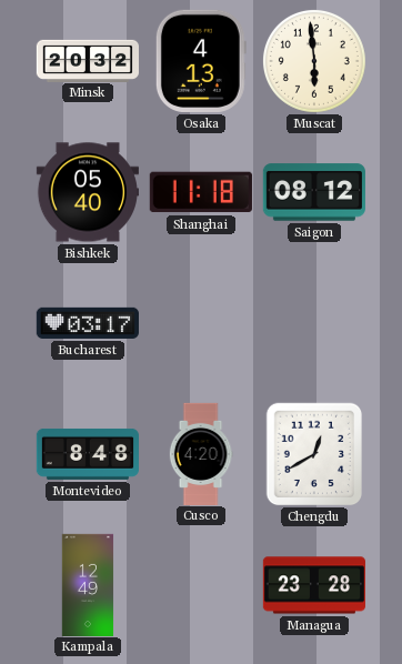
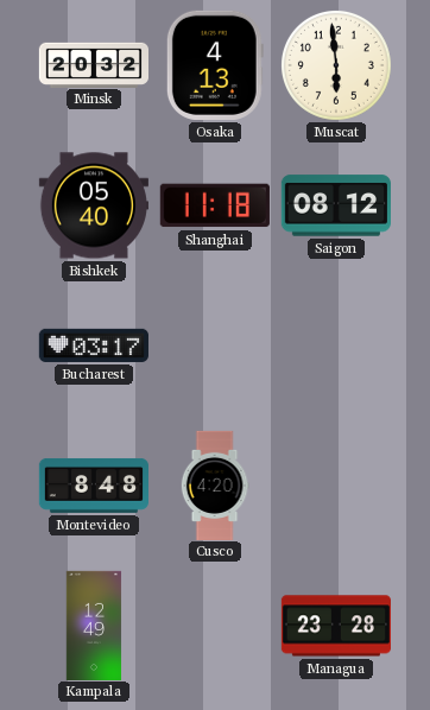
Chengdu: 12:40 -> none (314, 454)
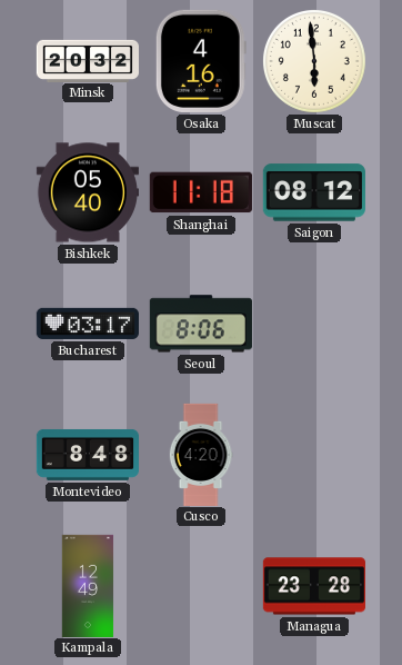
Osaka: 4:13 -> 4:16 (201, 61)
Seoul: none -> 8:06 (201, 324)
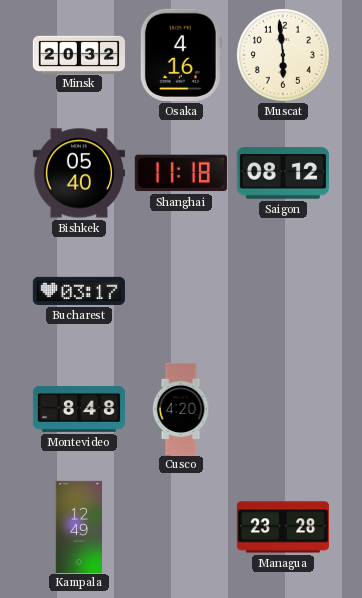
Seoul: 8:06 -> none (201, 324)
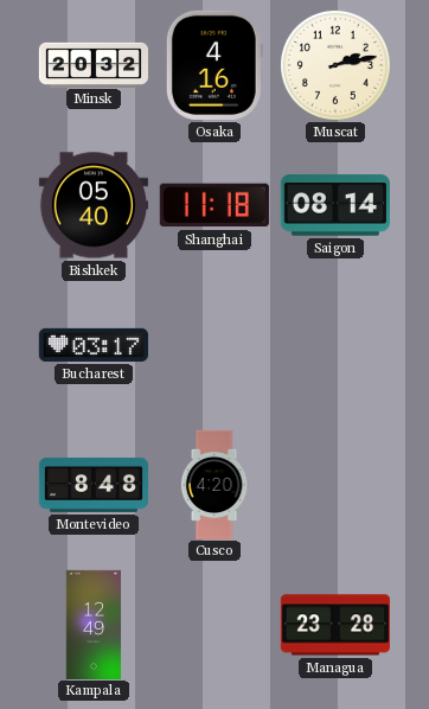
Muscat: 5:59 -> 2:13 (335, 65)
Saigon: 08:12 -> 08:14 (335, 205)
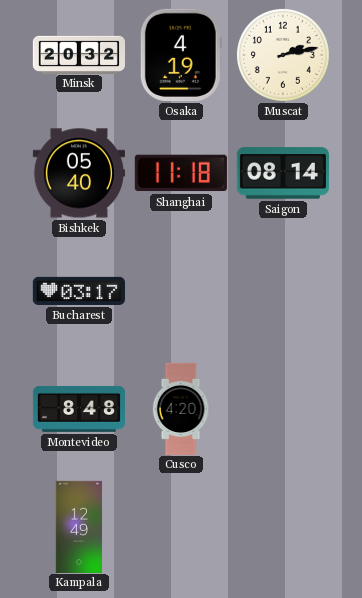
Osaka: 4:16 -> 4:19 (181, 55)
Managua: 23:28 -> none (335, 625)
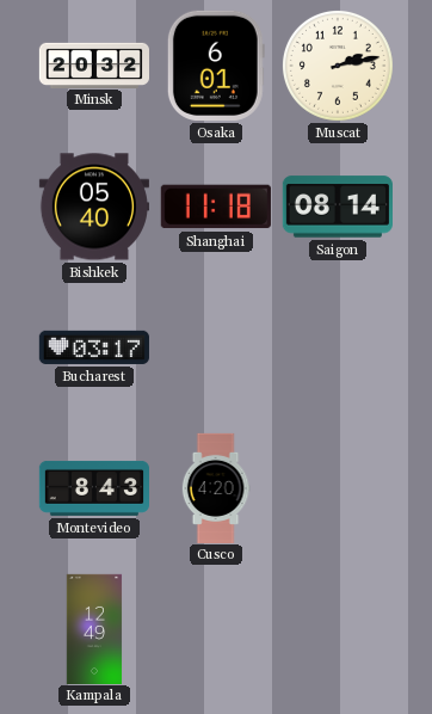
Osaka: 4:19 -> 6:01 (216, 66)
Montevideo: 8:48 -> 8:43 (93, 488)
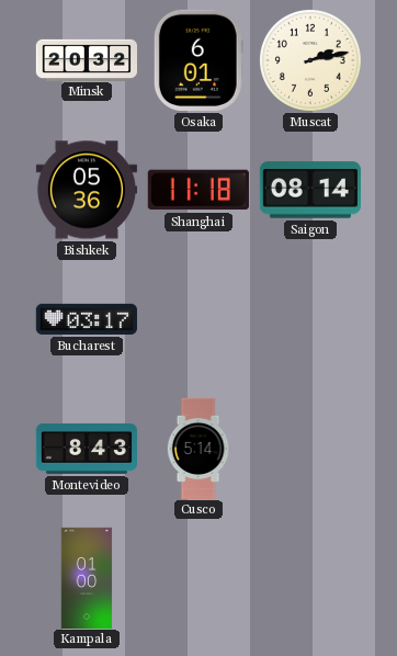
Bishkek: 05:40 -> 05:36 (87, 190)
Cusco: 4:20 -> 5:14 (198, 448)
Kampala: 12:49 -> 01:00 (87, 577)
